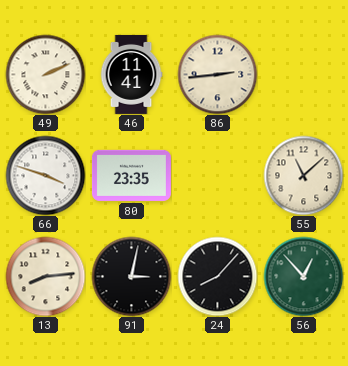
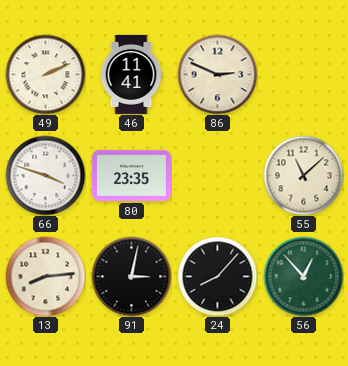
86: 2:44 -> 2:49 (217, 74)
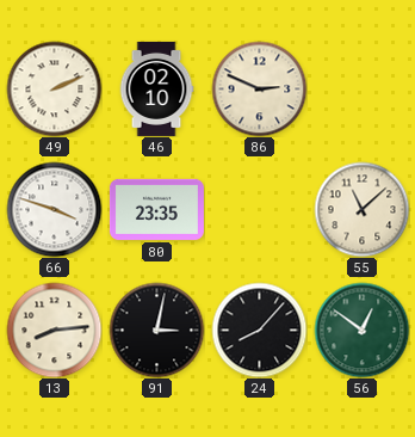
46: 11:41 -> 02:10 (156, 88)
56: 12:53 -> 12:51 (361, 330)
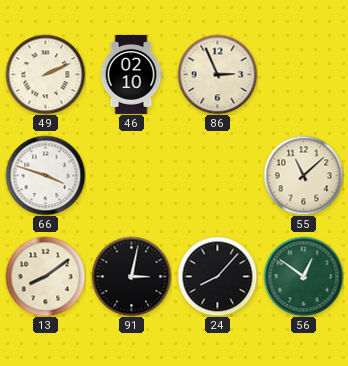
86: 2:49 -> 2:56 (217, 74)
80: 23:35 -> none (156, 209)
13: 8:14 -> 8:09 (45, 276)
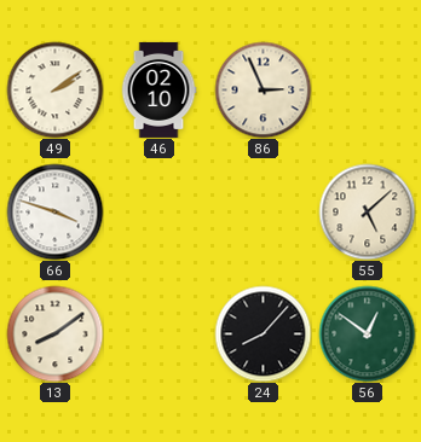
49: 2:11 -> 2:09 (54, 89)
55: 11:08 -> 5:08 (367, 211)
91: 3:02 -> none (131, 276)
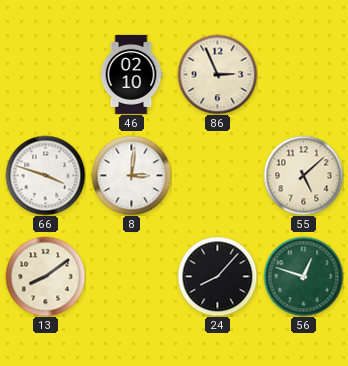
49: 2:09 -> none (54, 89)
8: none -> 3:01 (131, 175)
56: 12:51 -> 12:48 (303, 276)
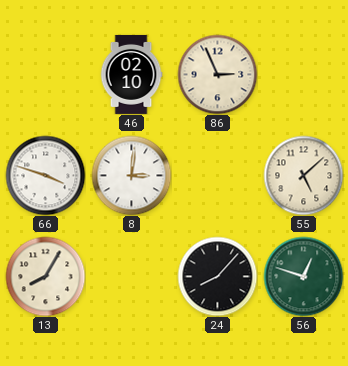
13: 8:09 -> 8:05 (45, 276)
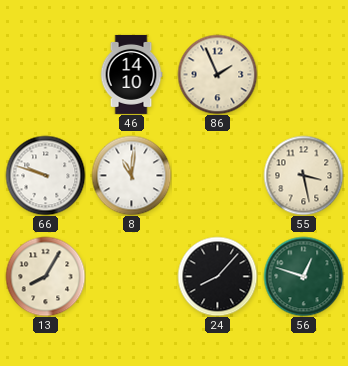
46: 02:10 -> 14:10 (131, 74)
86: 2:56 -> 1:56 (217, 74)
66: 3:48 -> 9:48 (45, 175)
8: 3:01 -> 11:01 (131, 175)
55: 5:08 -> 3:28 (303, 175)
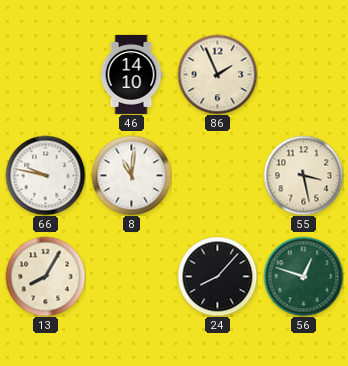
66: 9:48 -> 9:47 (45, 175)
